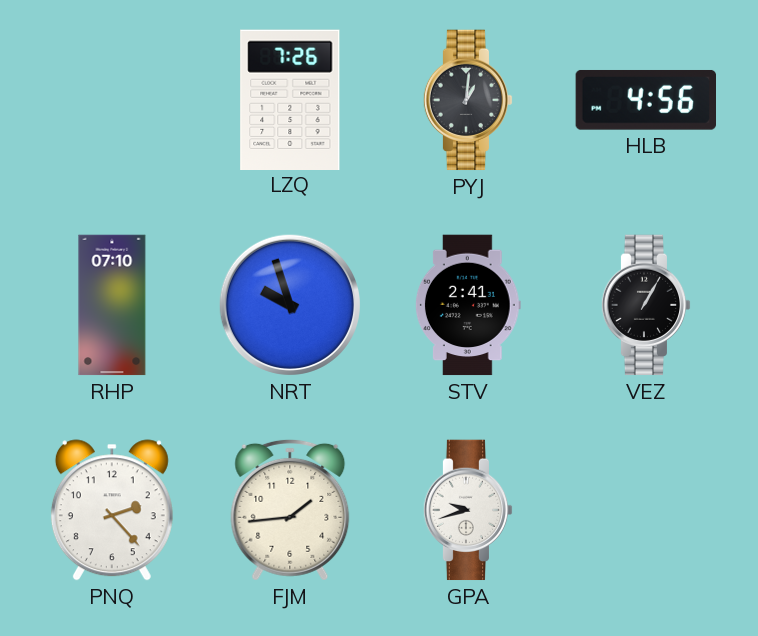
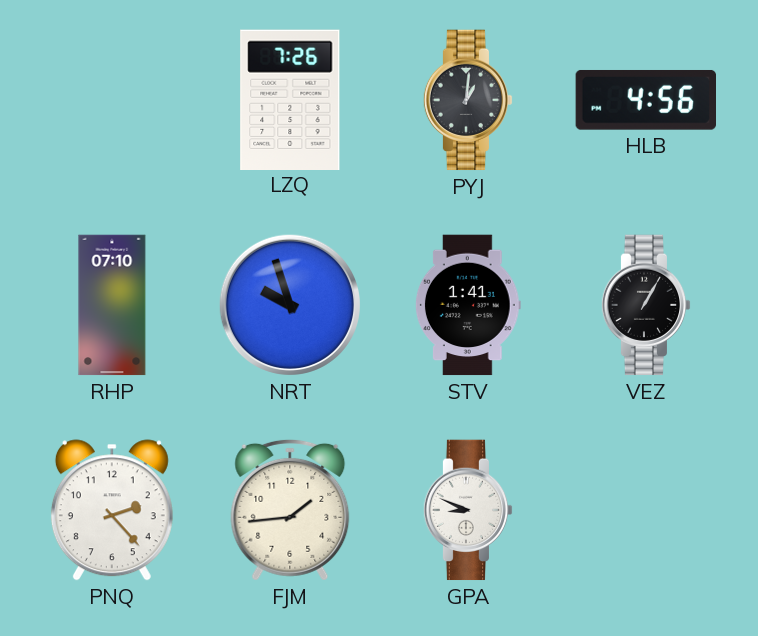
STV: 2:41 -> 1:41 (468, 305)
GPA: 9:42 -> 8:49 (468, 510)
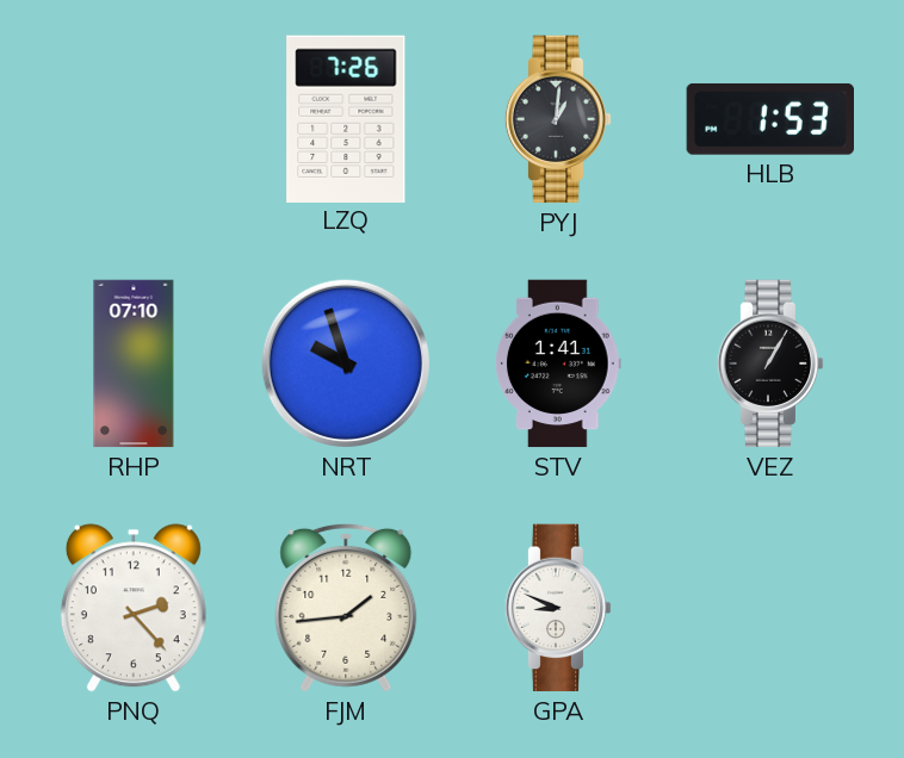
HLB: 4:56 -> 1:53 (769, 119)
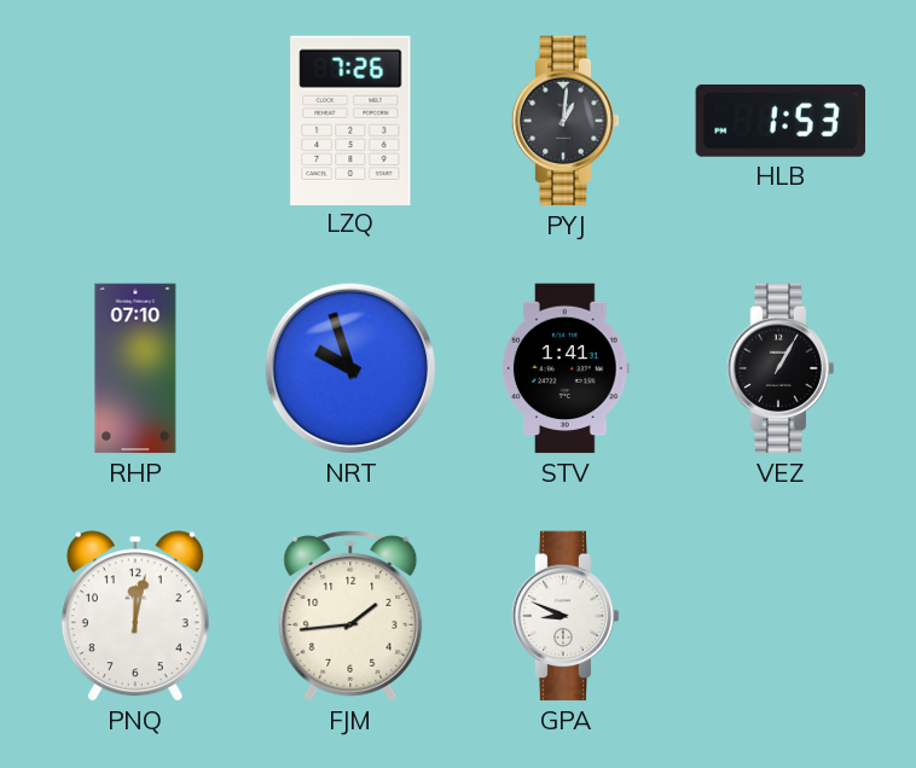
PNQ: 2:23 -> 12:02 (135, 616)
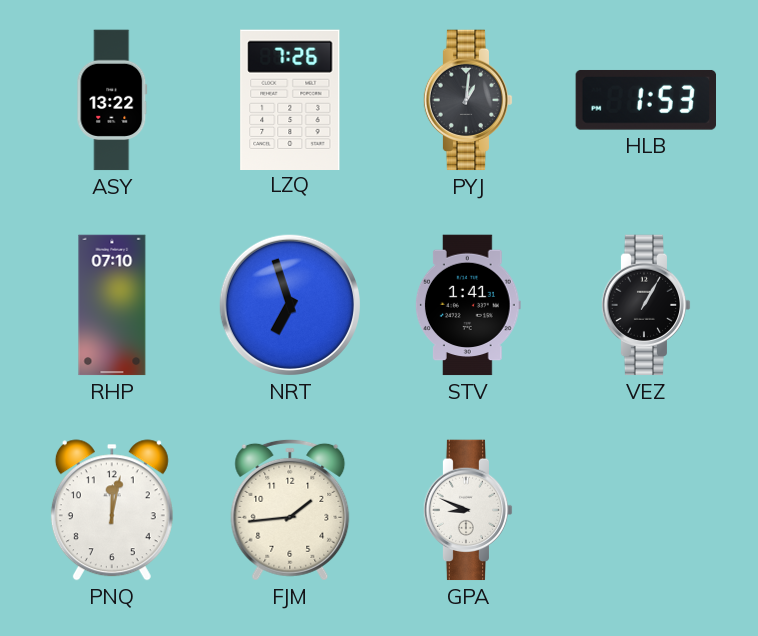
ASY: none -> 13:22 (112, 100)
NRT: 9:57 -> 6:57 (290, 305)
